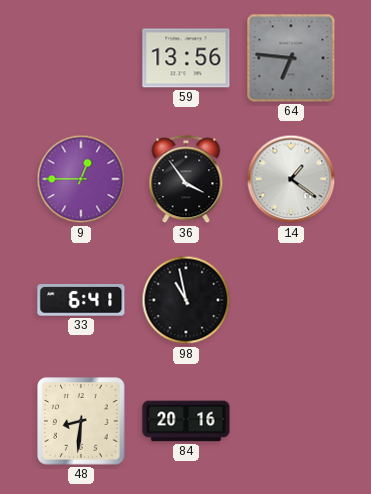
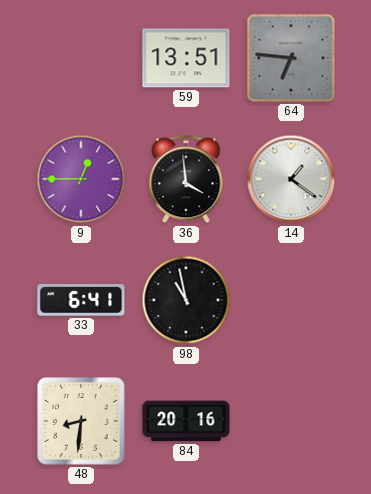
59: 13:56 -> 13:51 (186, 58)
36: 3:54 -> 3:59 (186, 180)
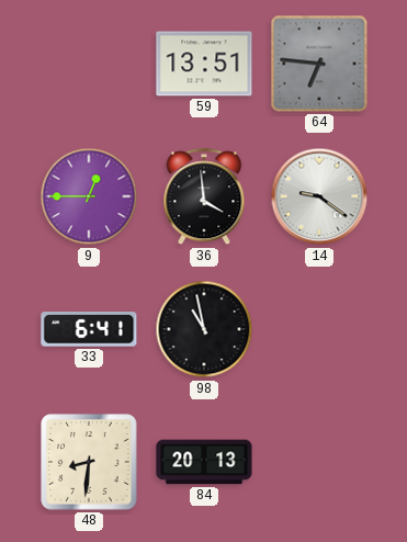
14: 1:21 -> 9:21 (319, 196)
84: 20:16 -> 20:13 (204, 462)
